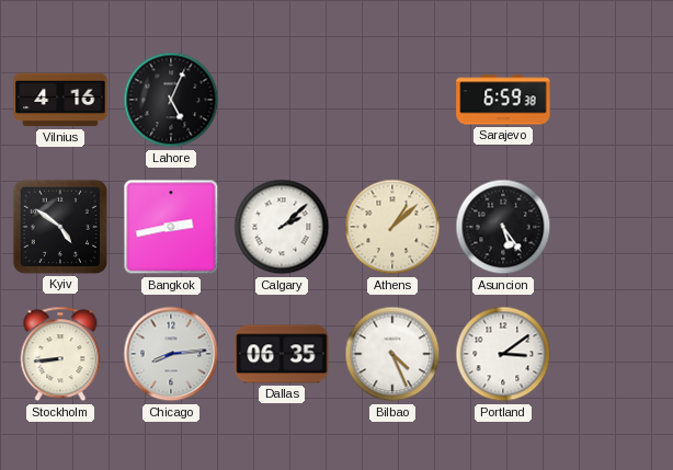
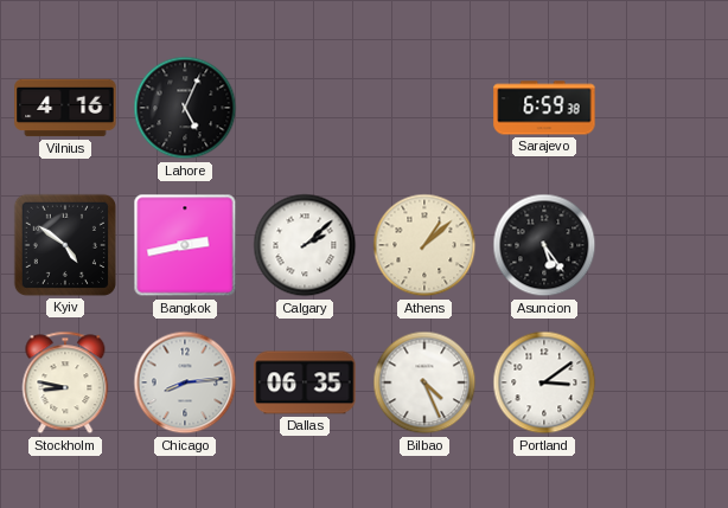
Stockholm: 8:44 -> 8:47 (65, 382)
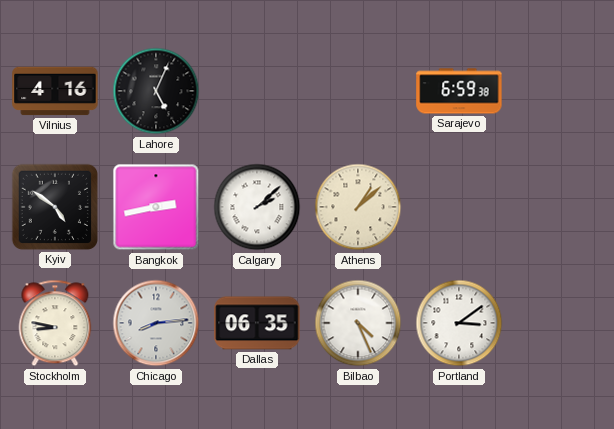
Asuncion: 5:24 -> none (544, 245)
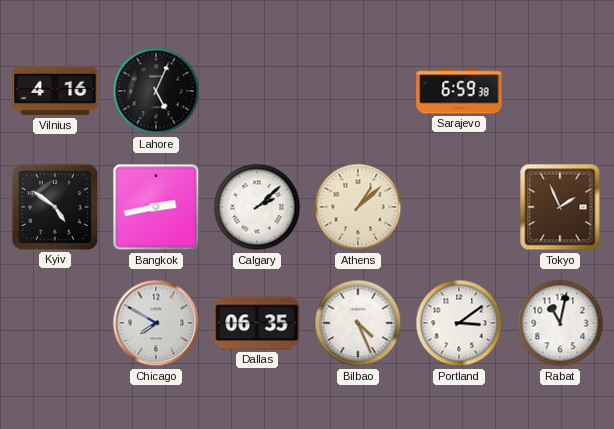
Tokyo: none -> 1:56 (560, 207)
Stockholm: 8:47 -> none (55, 323)
Chicago: 8:14 -> 7:50 (156, 323)
Rabat: none -> 11:02 (560, 323)
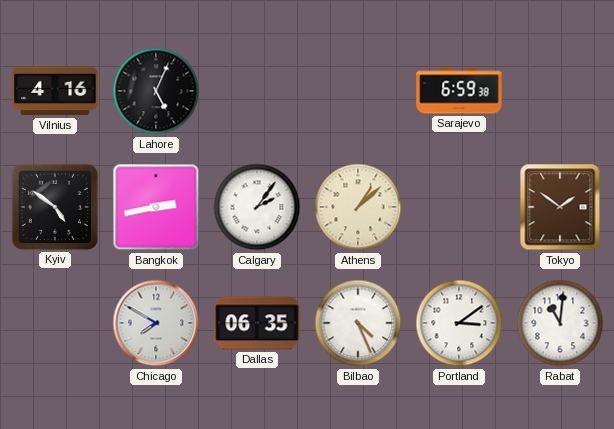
Calgary: 2:08 -> 2:06 (257, 207)
Tokyo: 1:56 -> 1:51 (560, 207)
Rabat: 11:02 -> 11:01 (560, 323)
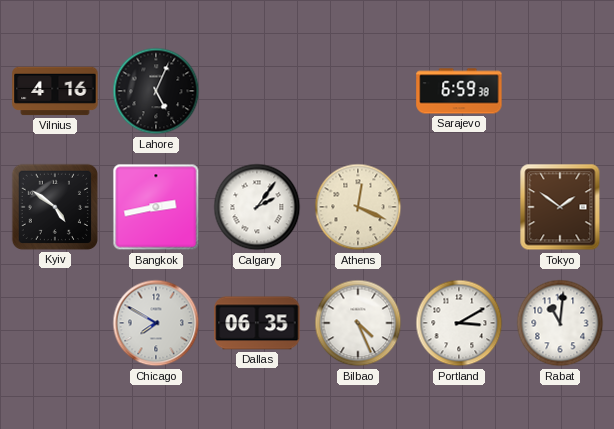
Athens: 1:08 -> 12:19 (358, 207)
Portland: 3:09 -> 3:10 (459, 323)
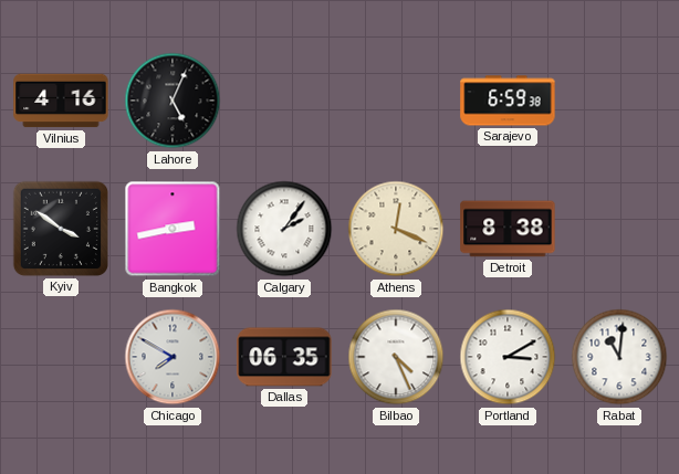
Kyiv: 4:51 -> 3:51 (61, 229)
Detroit: none -> 8:38 (508, 229)
Tokyo: 1:51 -> none (560, 207)
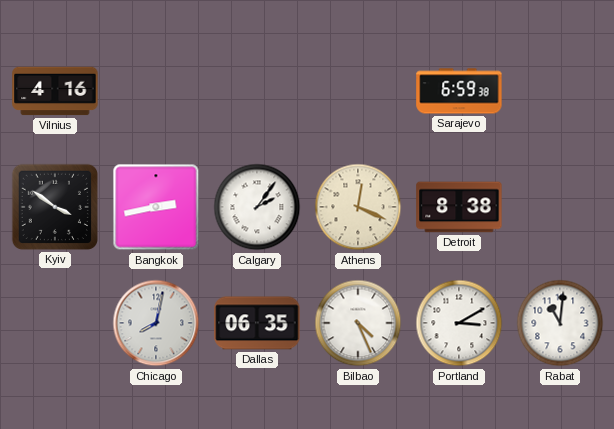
Lahore: 5:04 -> none (173, 101)
Chicago: 7:50 -> 8:02 (156, 323)
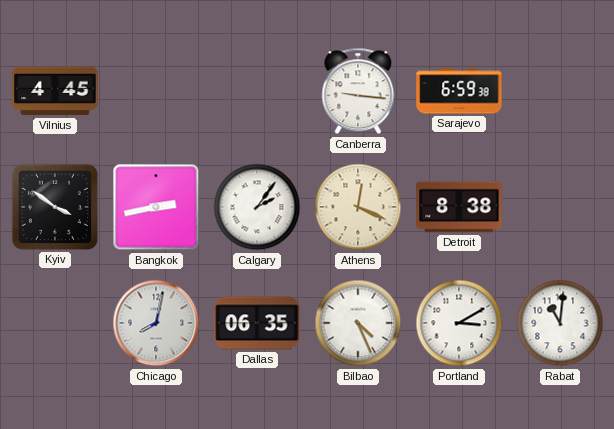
Vilnius: 4:16 -> 4:45 (55, 91)
Canberra: none -> 9:16 (358, 91)
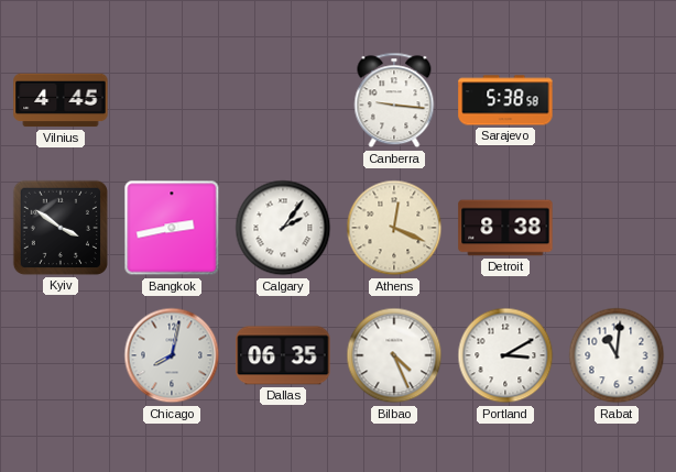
Sarajevo: 6:59 -> 5:38 (505, 100)
